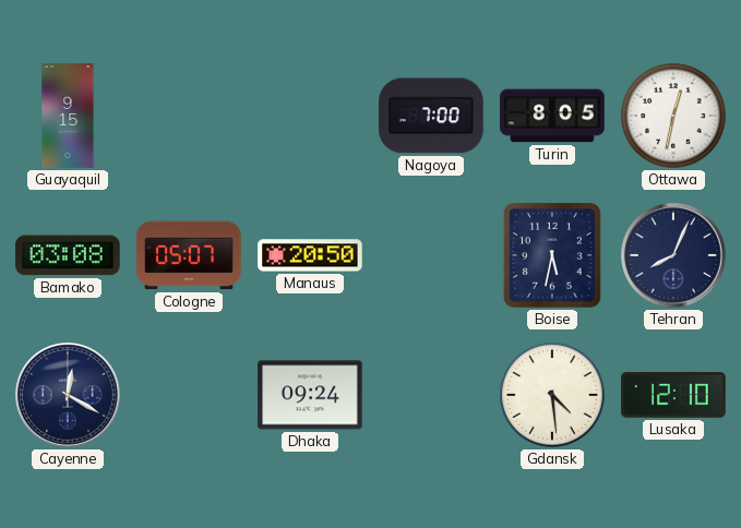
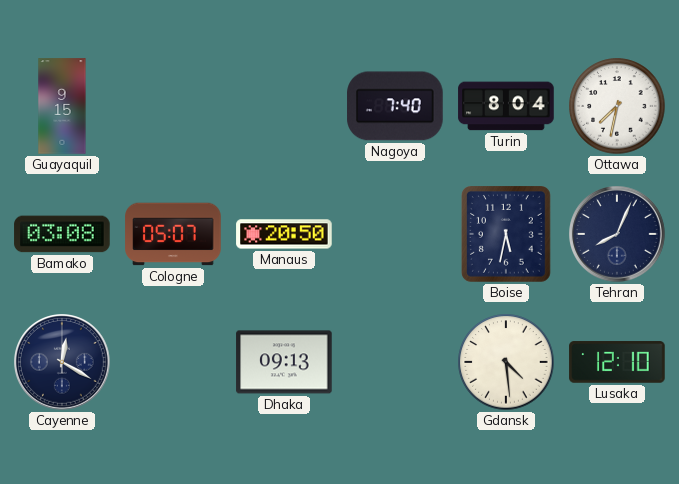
Nagoya: 7:00 -> 7:40 (395, 106)
Turin: 8:05 -> 8:04 (506, 106)
Ottawa: 12:32 -> 7:32 (617, 106)
Dhaka: 09:24 -> 09:13 (284, 362)
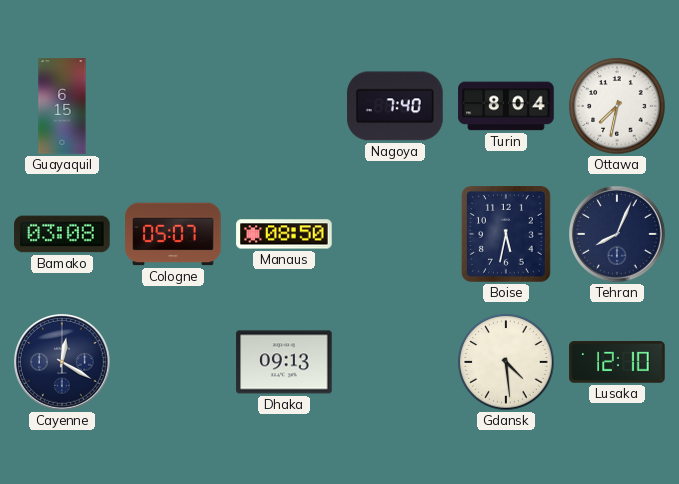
Guayaquil: 9:15 -> 6:15 (62, 106)
Manaus: 20:50 -> 08:50 (284, 234)
